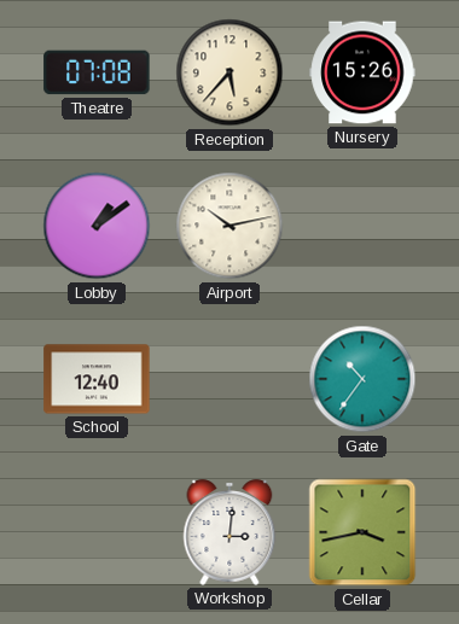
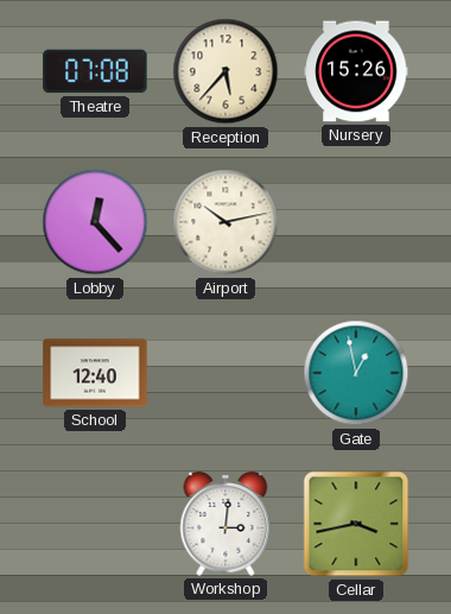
Lobby: 1:09 -> 12:23 (95, 222)
Gate: 10:36 -> 12:58 (356, 373)
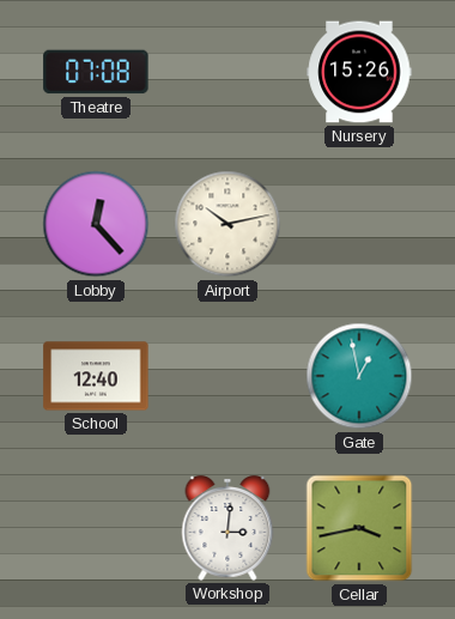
Reception: 5:37 -> none (225, 71)
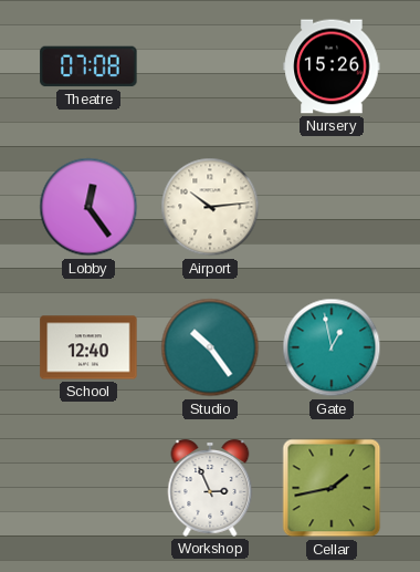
Lobby: 12:23 -> 12:24 (88, 207)
Airport: 10:13 -> 10:14 (210, 207)
Studio: none -> 10:24 (210, 347)
Workshop: 3:01 -> 2:56 (210, 488)
Cellar: 3:43 -> 1:43 (332, 488)
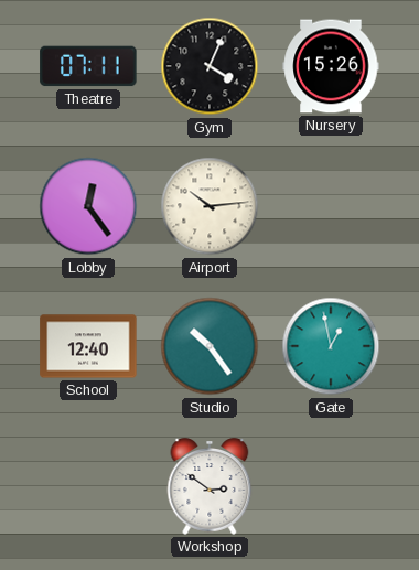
Theatre: 07:08 -> 07:11 (88, 66)
Gym: none -> 4:04 (209, 66)
Workshop: 2:56 -> 2:51 (209, 486)
Cellar: 1:43 -> none (332, 488)
